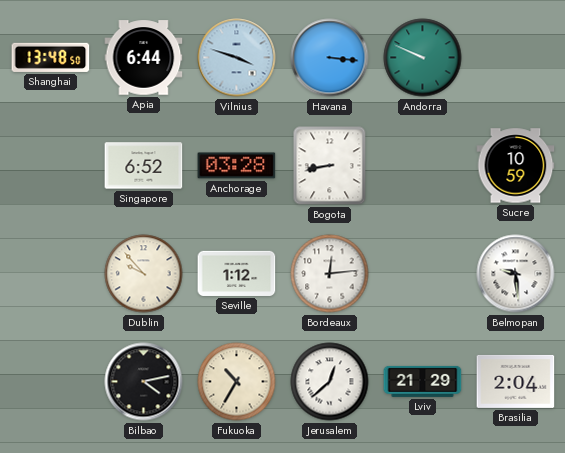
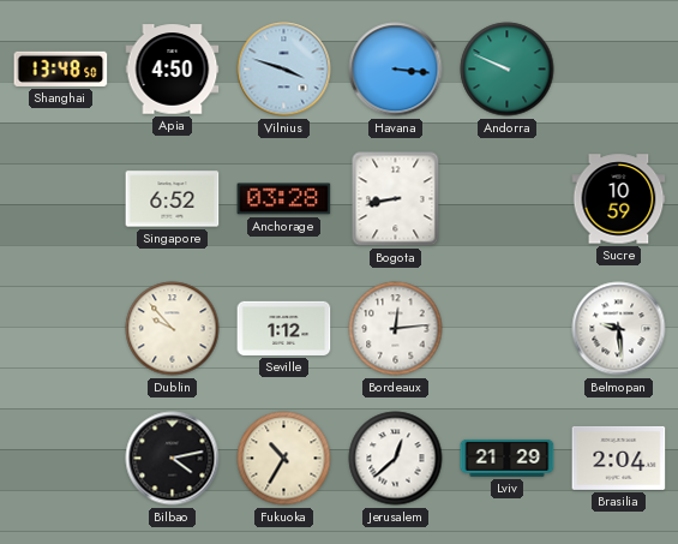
Apia: 6:44 -> 4:50 (173, 70)
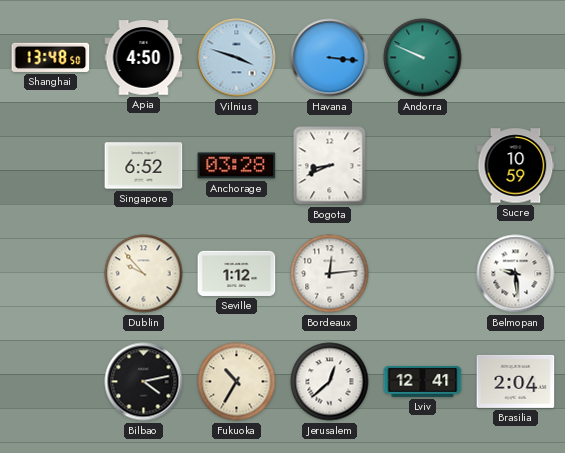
Bogota: 8:43 -> 8:41 (330, 166)
Lviv: 21:29 -> 12:41 (423, 381)
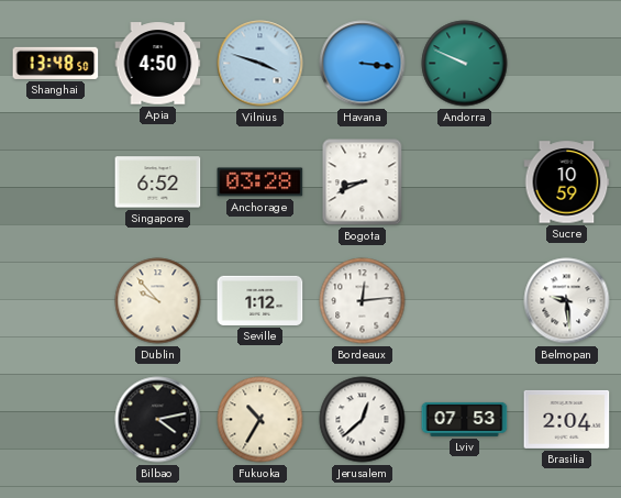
Lviv: 12:41 -> 07:53 (465, 419)
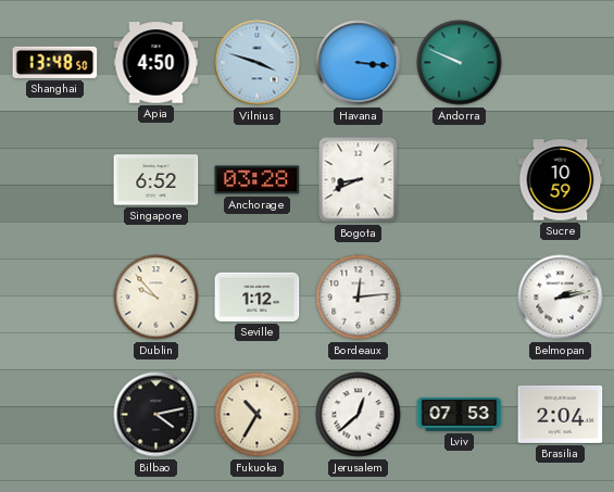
Belmopan: 9:29 -> 2:13 (561, 298)
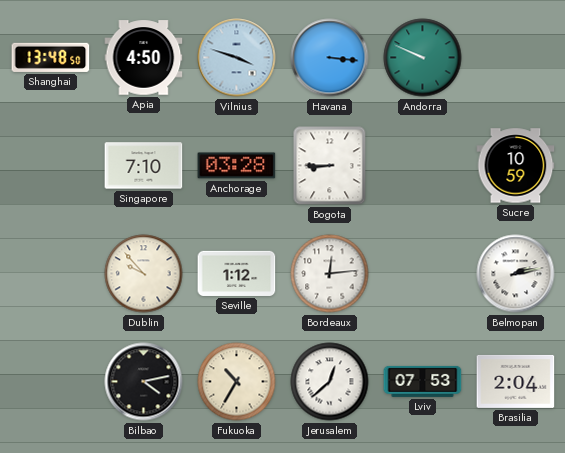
Singapore: 6:52 -> 7:10 (144, 166)
Bogota: 8:41 -> 8:45 (330, 166)
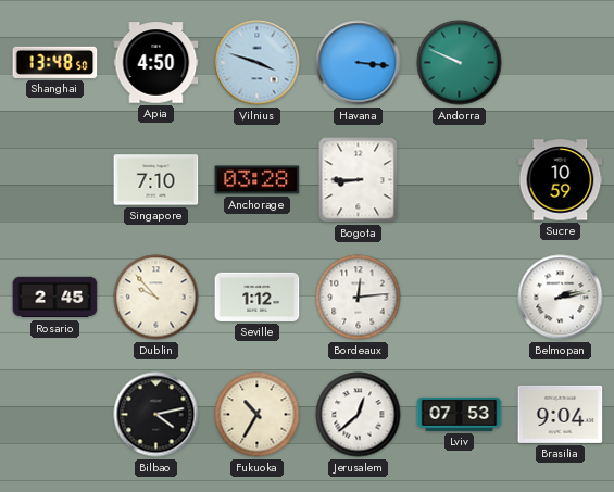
Rosario: none -> 2:45 (55, 298)
Brasilia: 2:04 -> 9:04 (561, 414)
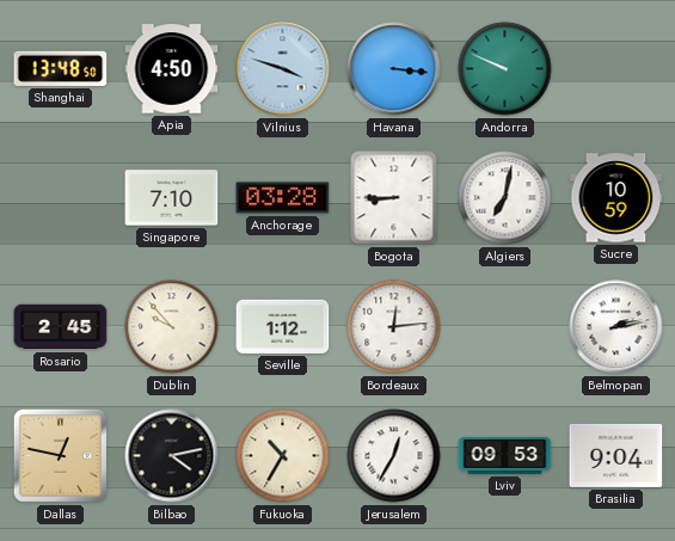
Algiers: none -> 7:02 (505, 198)
Dallas: none -> 12:47 (60, 455)
Jerusalem: 12:38 -> 12:35 (394, 456)
Lviv: 07:53 -> 09:53 (505, 455)
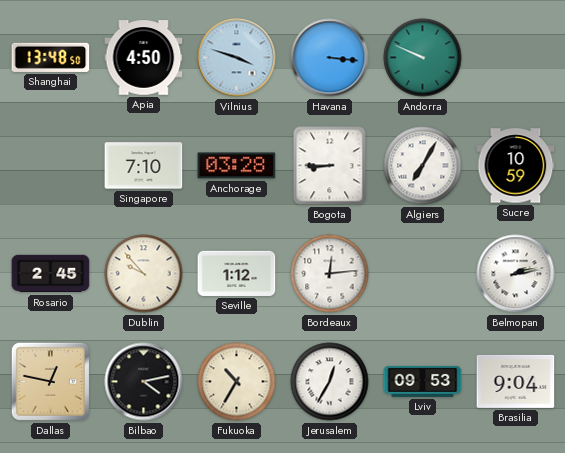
Algiers: 7:02 -> 7:05 (423, 166)
